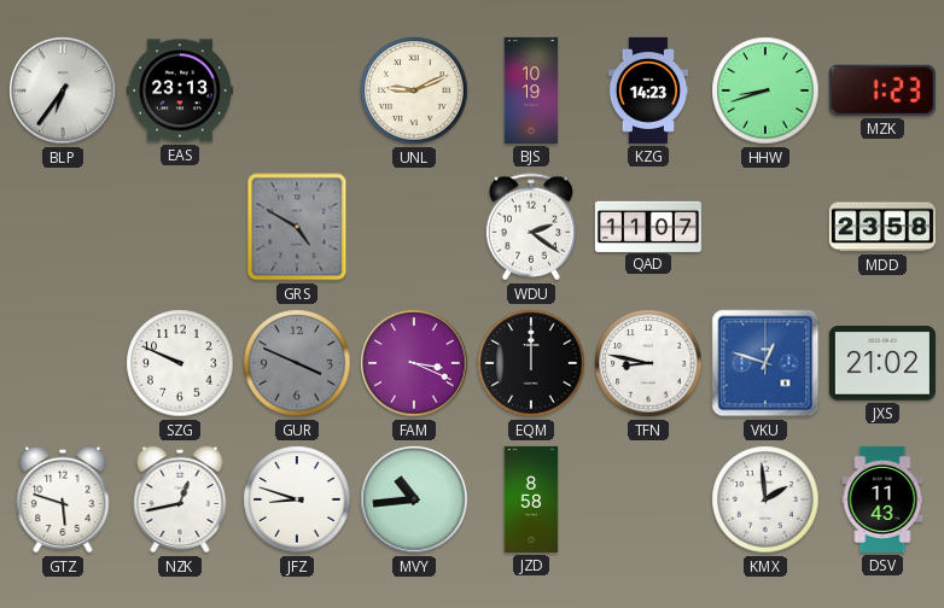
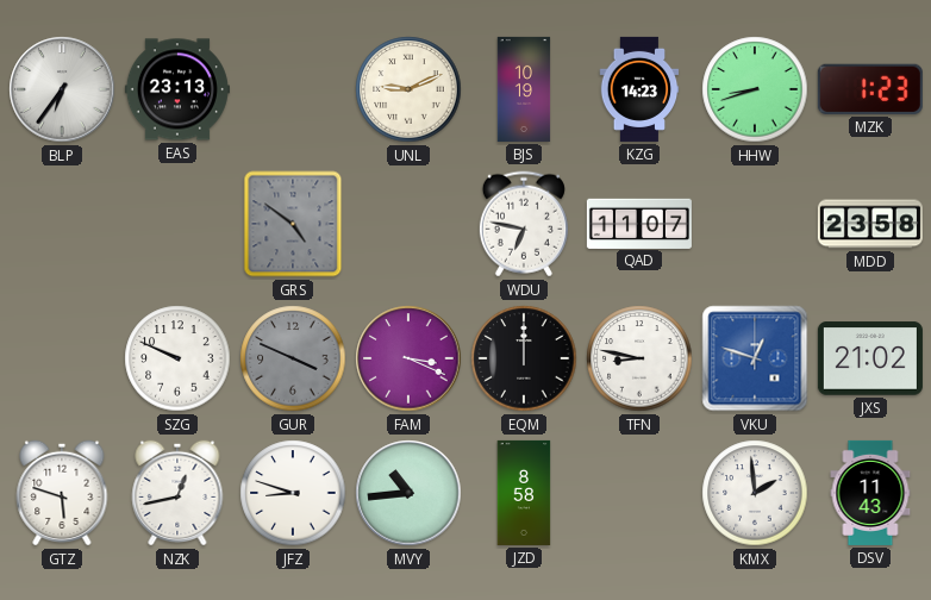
GRS: 4:50 -> 4:51 (293, 224)
WDU: 2:21 -> 6:47 (524, 224)
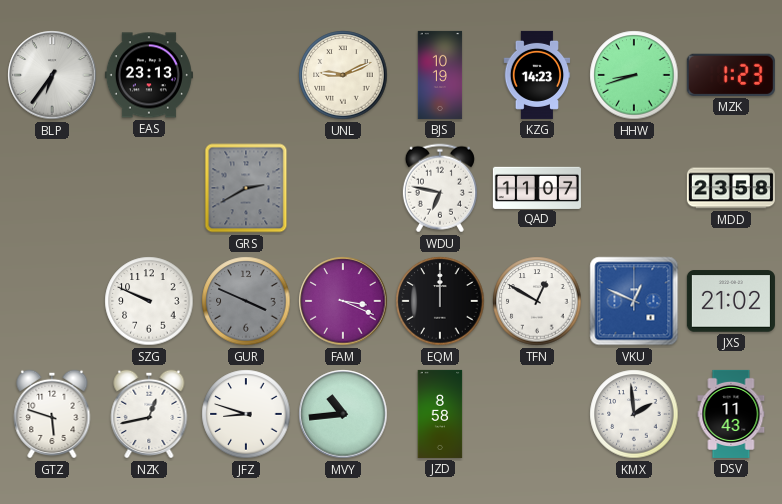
GRS: 4:51 -> 2:40 (246, 188)
TFN: 8:47 -> 12:50 (537, 301)
VKU: 12:48 -> 12:49 (634, 301)
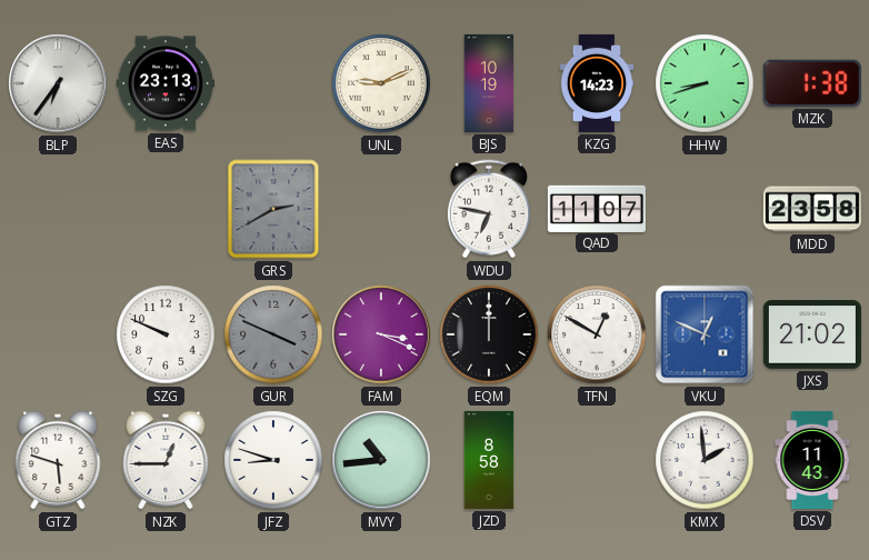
MZK: 1:23 -> 1:38 (812, 83)
NZK: 12:43 -> 12:45 (166, 460)
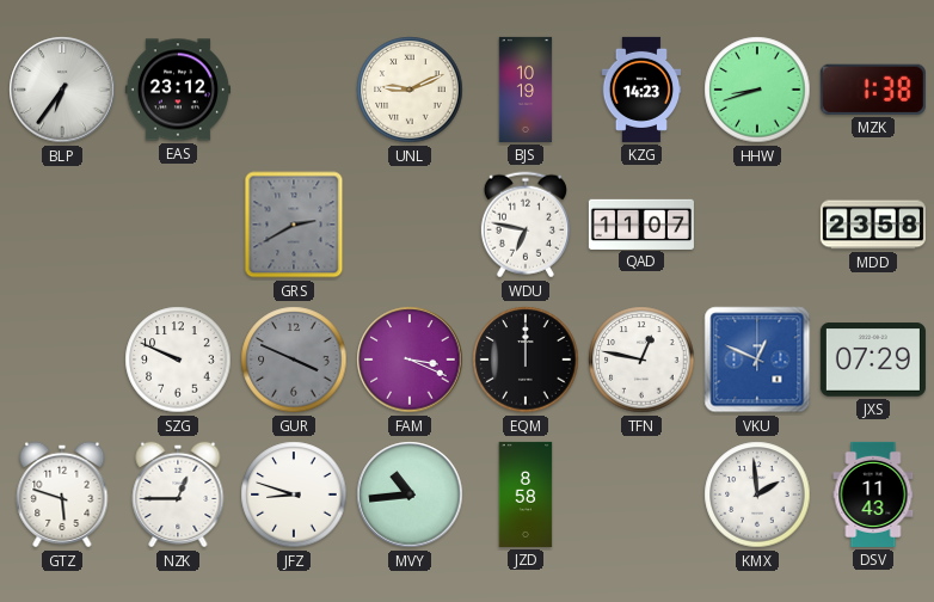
EAS: 23:13 -> 23:12 (178, 90)
TFN: 12:50 -> 12:47 (641, 360)
JXS: 21:02 -> 07:29 (873, 360)
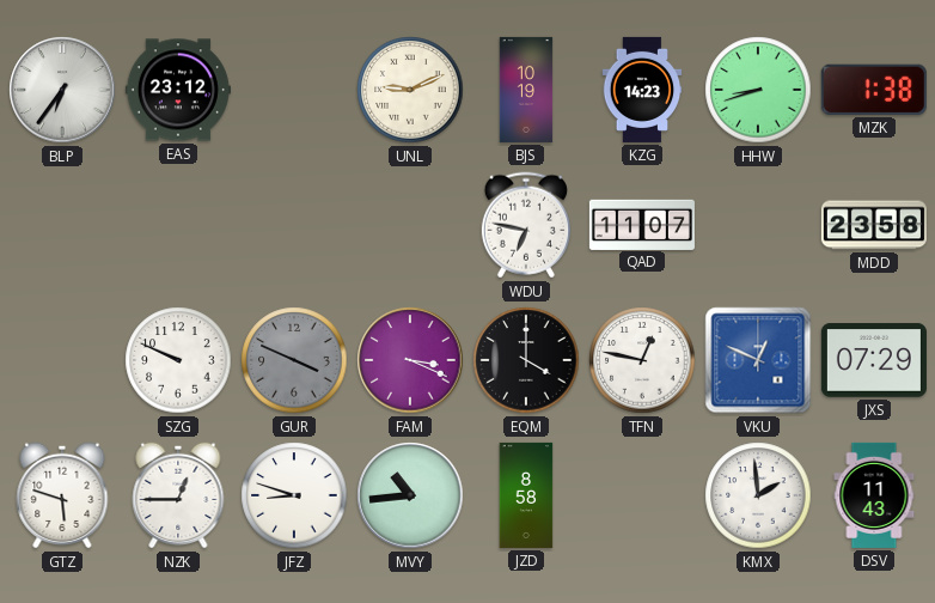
GRS: 2:40 -> none (294, 225)
EQM: 12:00 -> 4:00 (526, 360)
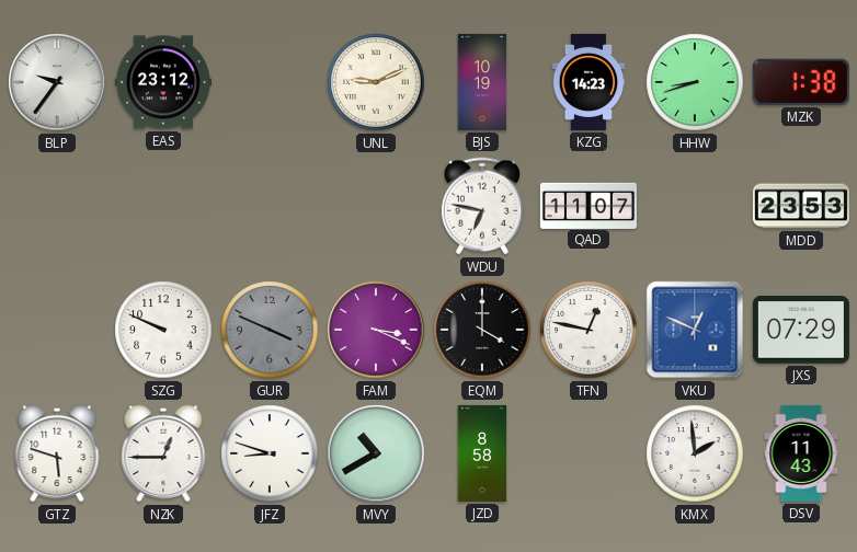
BLP: 6:36 -> 9:36 (57, 82)
MDD: 23:58 -> 23:53 (801, 206)
MVY: 10:44 -> 10:40 (376, 453)
